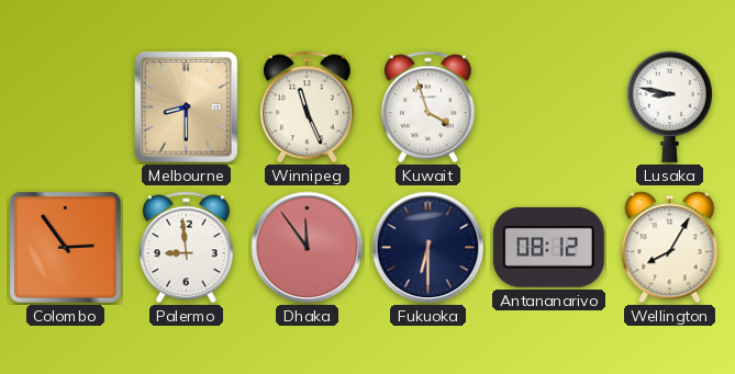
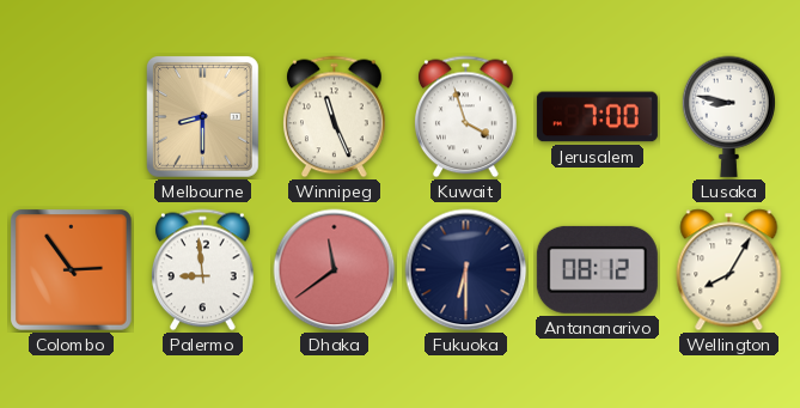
Jerusalem: none -> 7:00 (597, 117)
Dhaka: 11:54 -> 11:39 (335, 270)
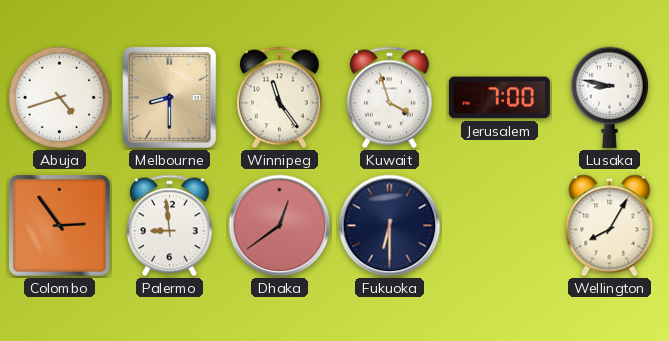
Abuja: none -> 4:42 (60, 98)
Winnipeg: 11:26 -> 11:24 (280, 98)
Dhaka: 11:39 -> 12:39 (280, 226)
Antananarivo: 08:12 -> none (597, 269)
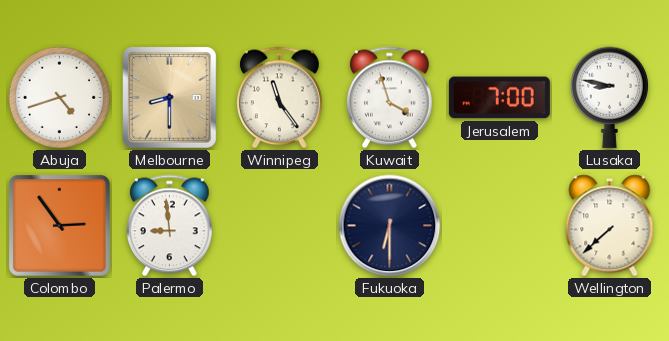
Dhaka: 12:39 -> none (280, 226)
Wellington: 8:05 -> 7:38 (610, 226)
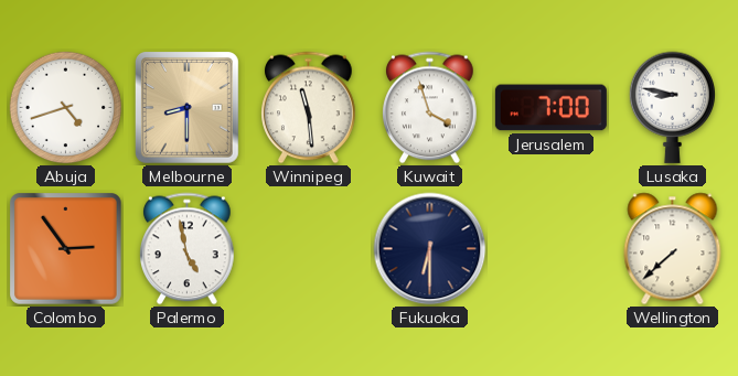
Winnipeg: 11:24 -> 11:29 (309, 108)
Palermo: 8:59 -> 4:58 (188, 249)
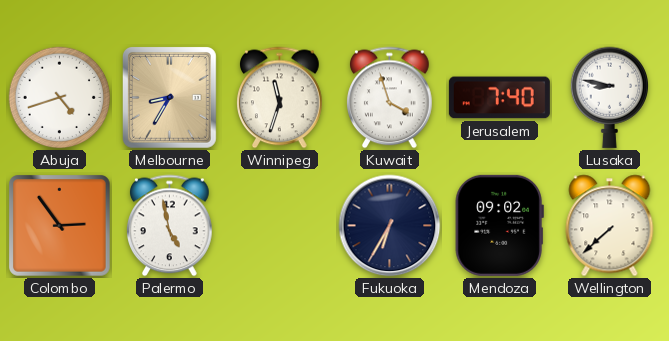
Melbourne: 8:30 -> 8:35 (169, 98)
Winnipeg: 11:29 -> 11:33 (280, 98)
Jerusalem: 7:00 -> 7:40 (499, 98)
Fukuoka: 6:30 -> 6:35 (390, 226)
Mendoza: none -> 09:02 (499, 225)
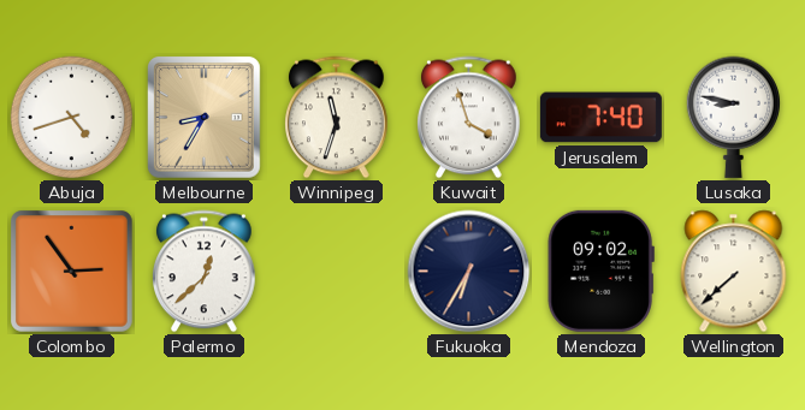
Palermo: 4:58 -> 12:38 (205, 272)
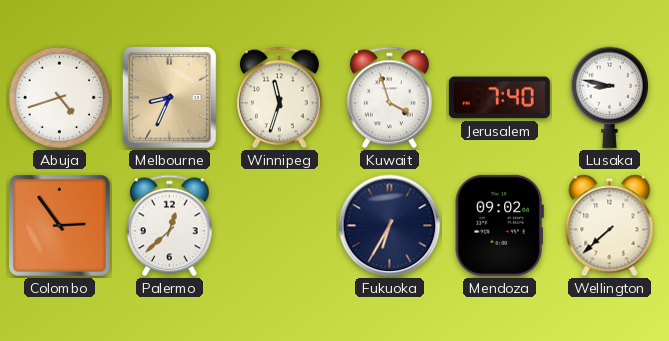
Melbourne: 8:35 -> 8:34 (169, 98)
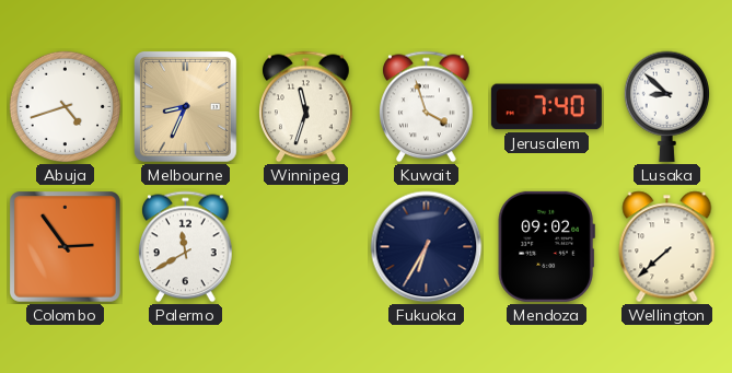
Lusaka: 8:47 -> 8:52 (666, 106)
Palermo: 12:38 -> 11:40 (186, 247)
